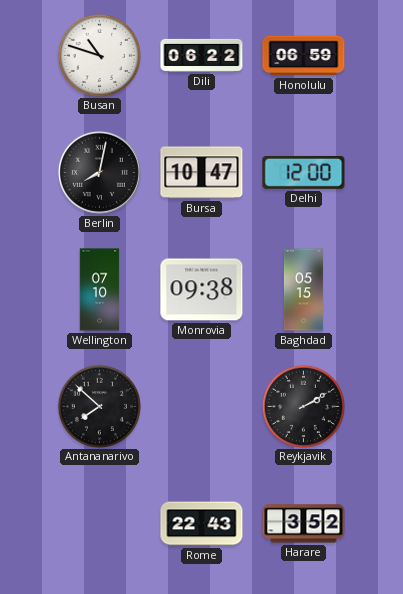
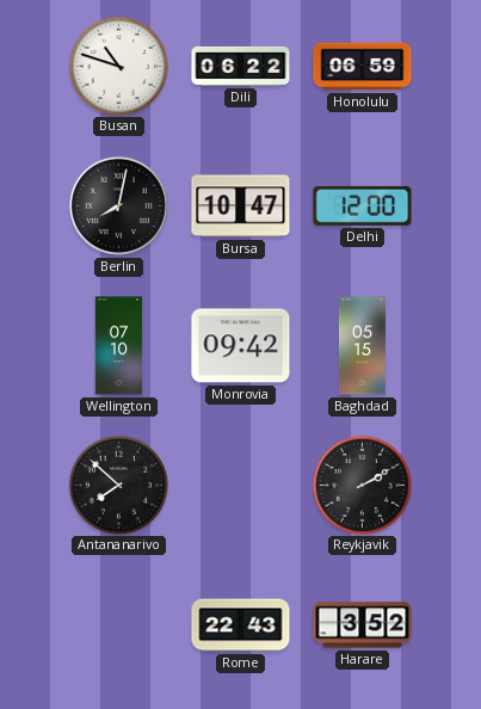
Monrovia: 09:38 -> 09:42 (241, 346)
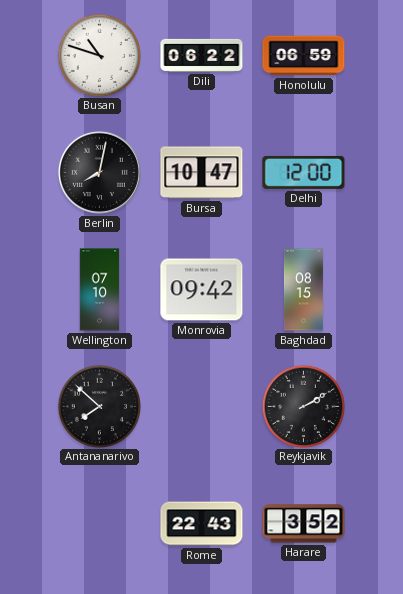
Baghdad: 05:15 -> 08:15 (303, 290)
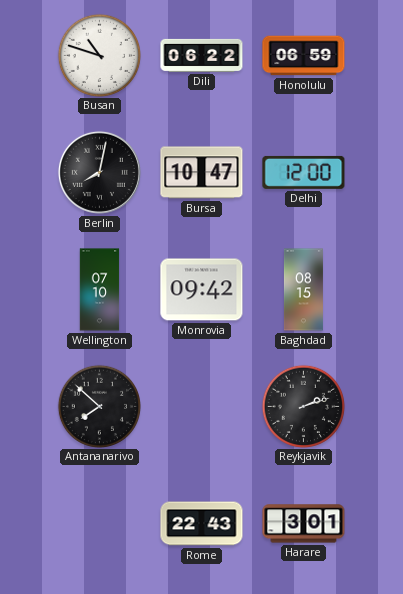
Reykjavik: 2:10 -> 2:12 (303, 406)
Harare: 3:52 -> 3:01 (304, 524)
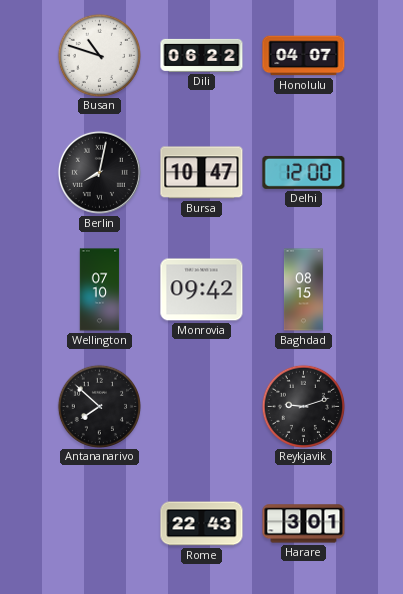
Honolulu: 06:59 -> 04:07 (304, 56)
Reykjavik: 2:12 -> 9:12 (303, 406)
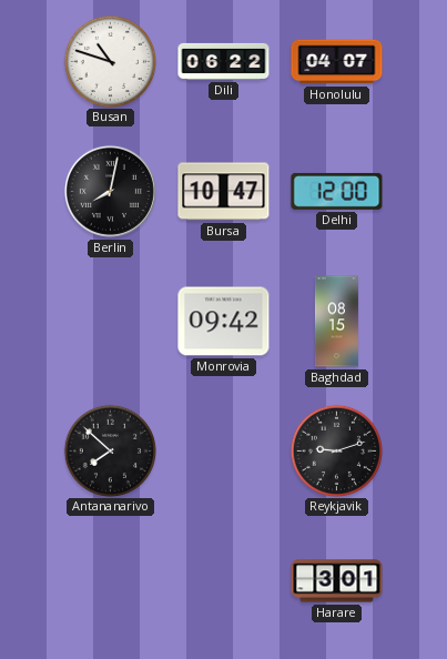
Wellington: 07:10 -> none (100, 290)
Rome: 22:43 -> none (202, 524)
